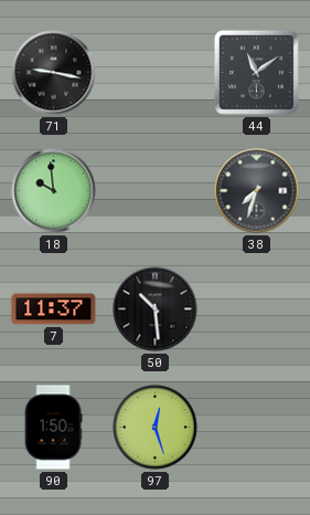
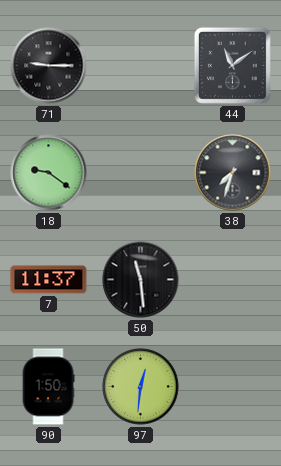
71: 9:17 -> 9:15 (49, 66)
18: 9:59 -> 9:21 (49, 173)
50: 10:29 -> 11:29 (141, 280)
97: 12:27 -> 12:31 (141, 387)
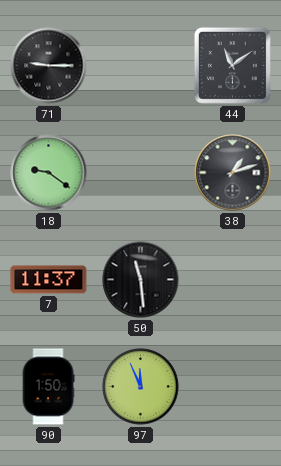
38: 7:33 -> 1:12 (233, 173)
97: 12:31 -> 11:56 (141, 387)
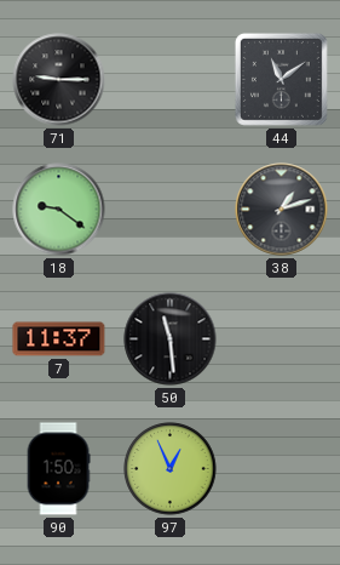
97: 11:56 -> 12:56 (171, 469)
